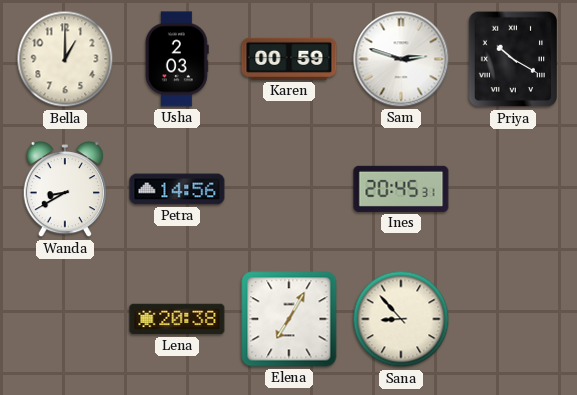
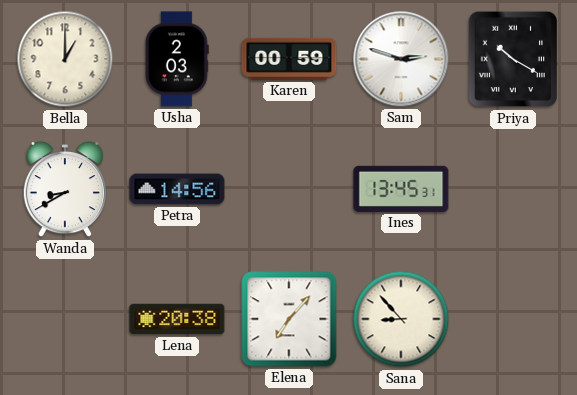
Ines: 20:45 -> 13:45 (401, 189)
Elena: 7:05 -> 7:07 (289, 319)
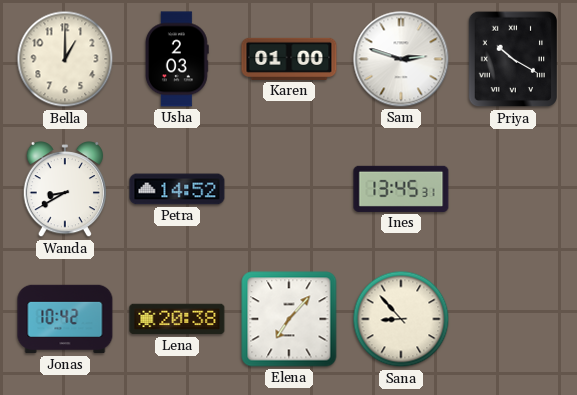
Karen: 00:59 -> 01:00 (289, 59)
Petra: 14:56 -> 14:52 (177, 189)
Jonas: none -> 10:42 (65, 319)
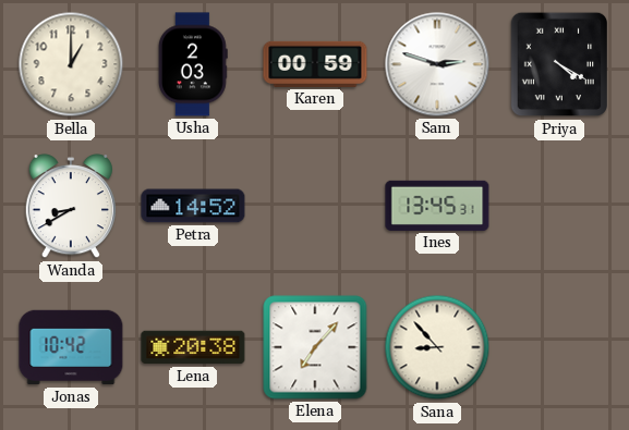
Karen: 01:00 -> 00:59 (315, 64)
Priya: 10:20 -> 4:20 (558, 64)
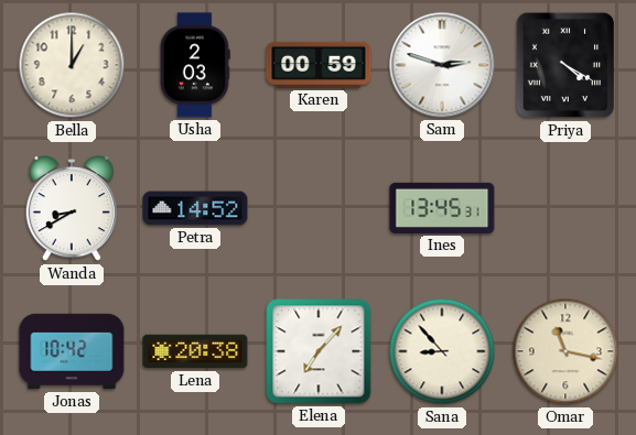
Omar: none -> 11:17 (565, 351)
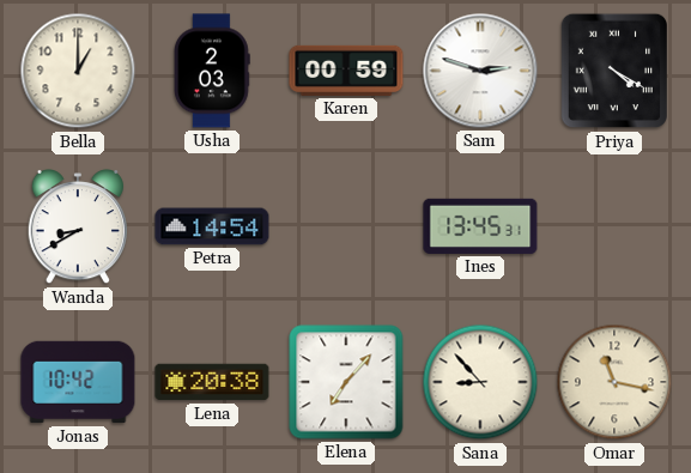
Petra: 14:52 -> 14:54 (212, 226)
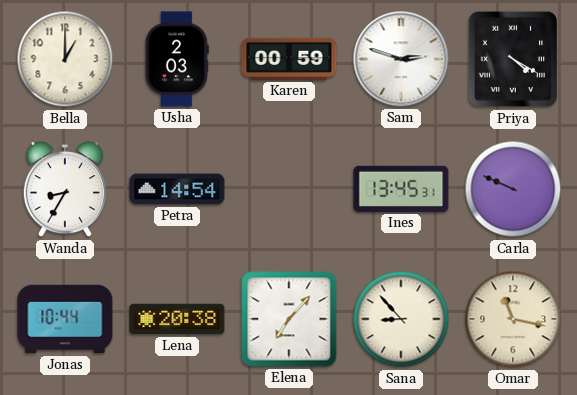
Wanda: 8:40 -> 8:35 (64, 189)
Carla: none -> 9:49 (513, 189)
Jonas: 10:42 -> 10:44 (65, 319)
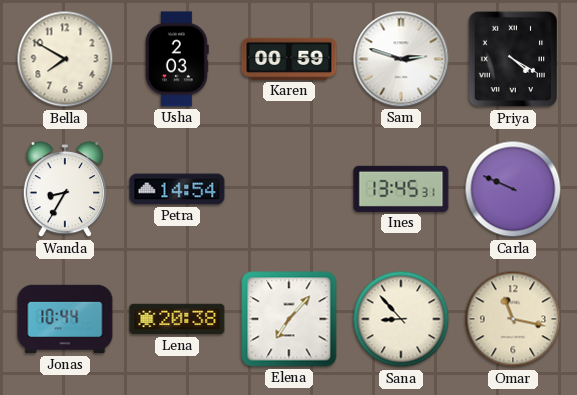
Bella: 1:00 -> 7:50 (65, 59)
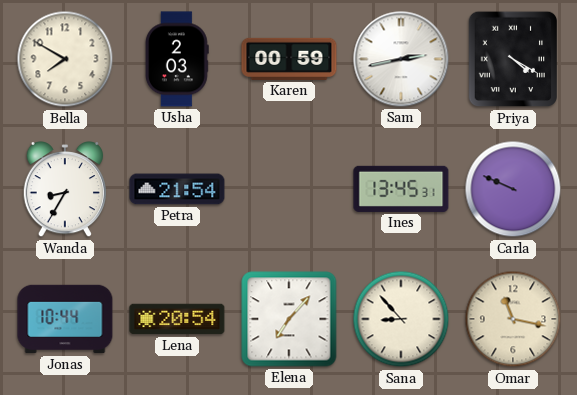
Sam: 2:48 -> 2:43 (401, 59)
Petra: 14:54 -> 21:54 (177, 189)
Lena: 20:38 -> 20:54 (177, 319)
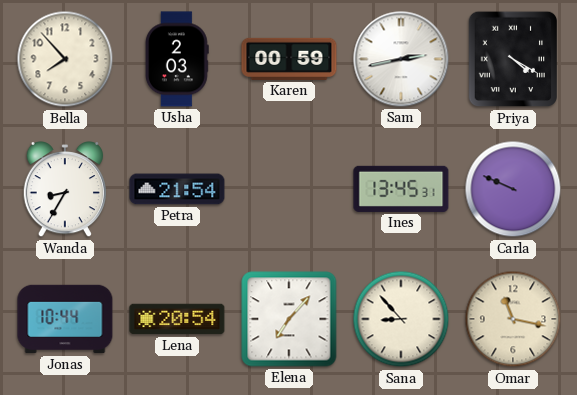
Bella: 7:50 -> 7:53 (65, 59)
